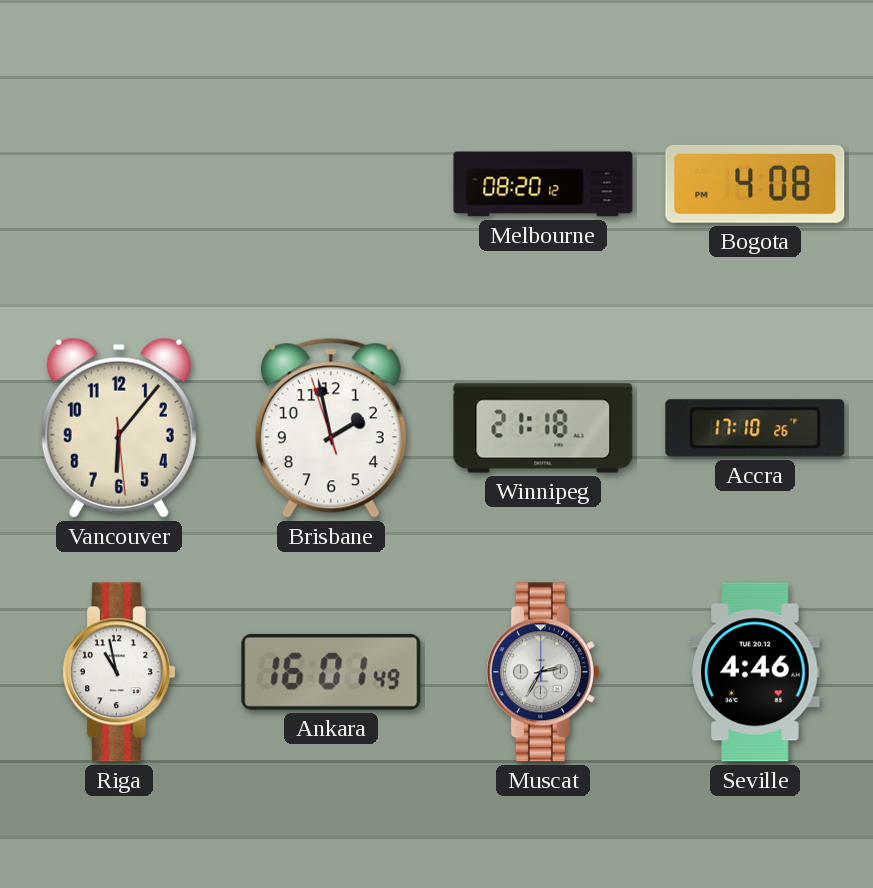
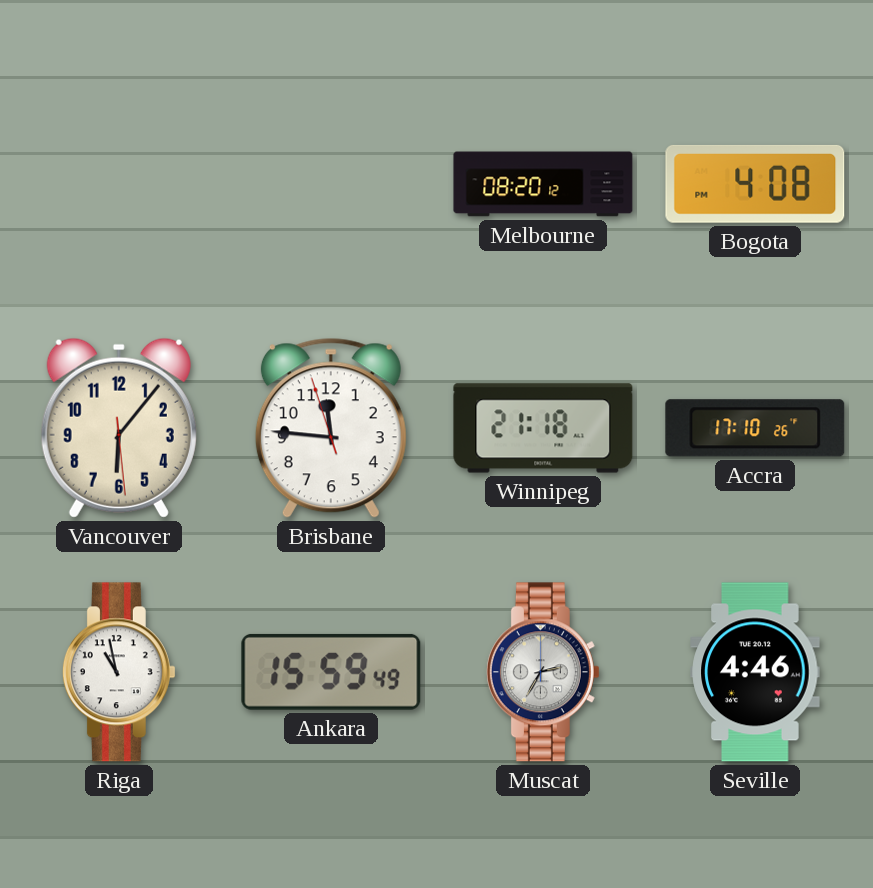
Brisbane: 1:57 -> 11:45 (331, 428)
Ankara: 16:01 -> 15:59 (331, 672)
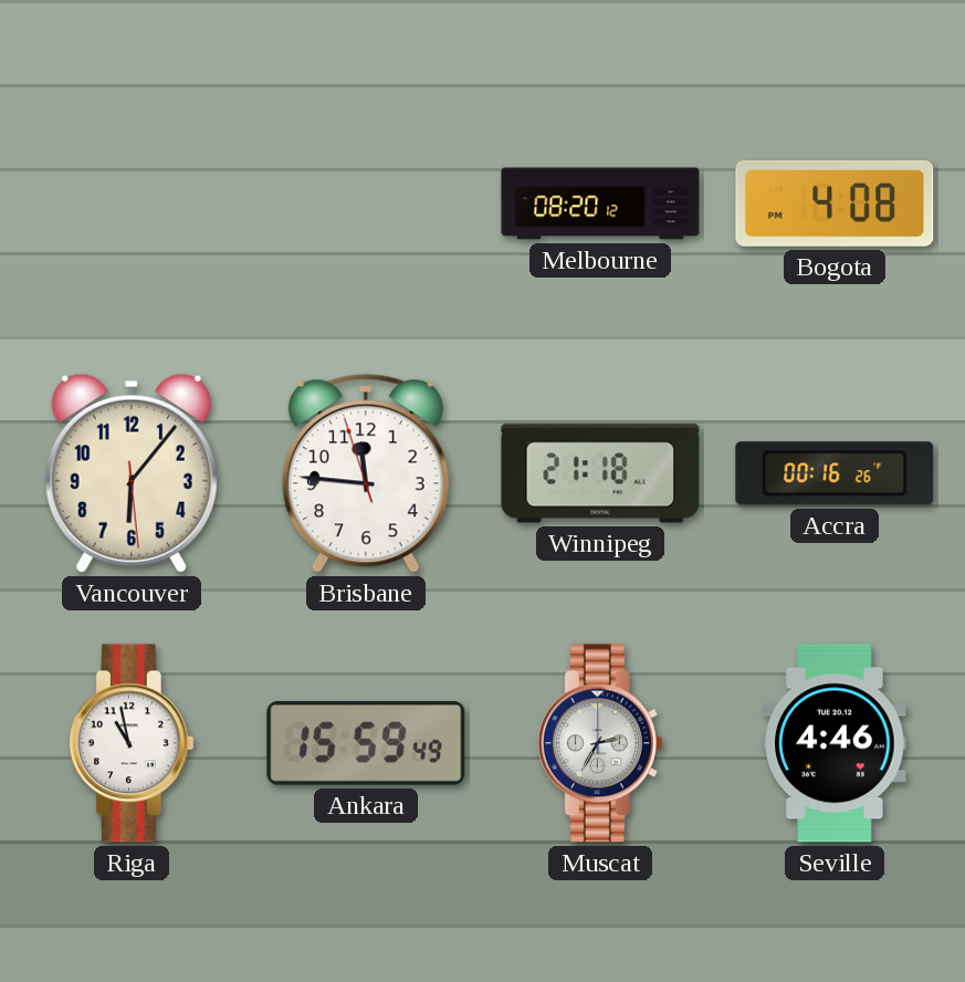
Accra: 17:10 -> 00:16 (835, 473)
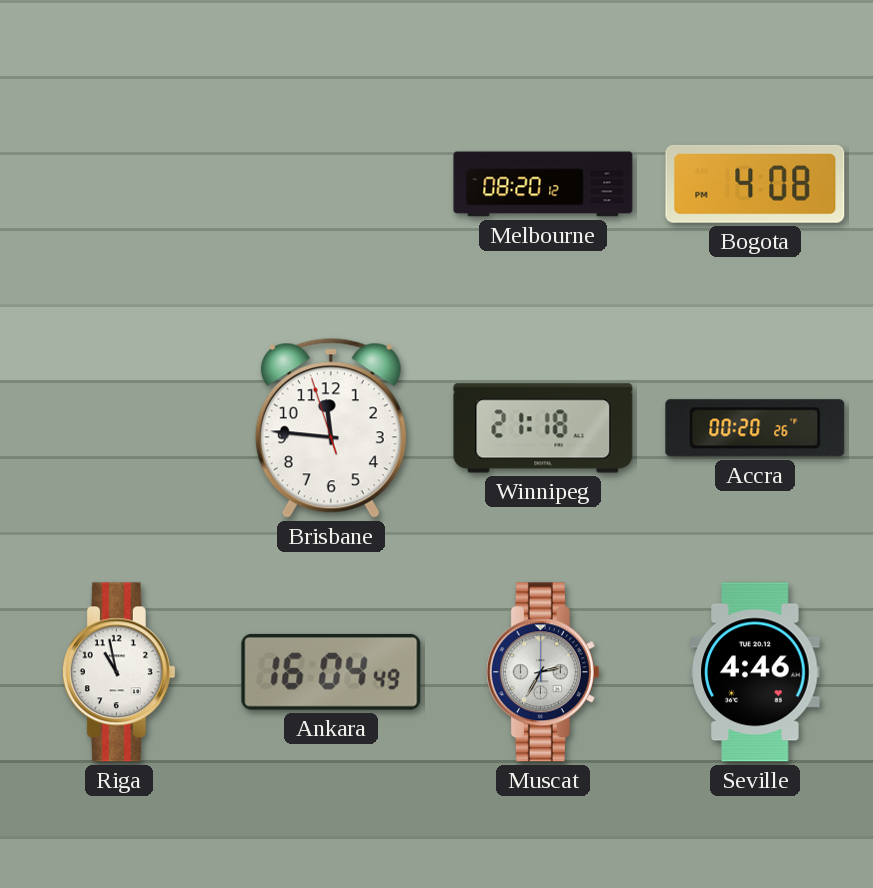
Vancouver: 6:06 -> none (132, 473)
Accra: 00:16 -> 00:20 (755, 428)
Ankara: 15:59 -> 16:04 (331, 672)
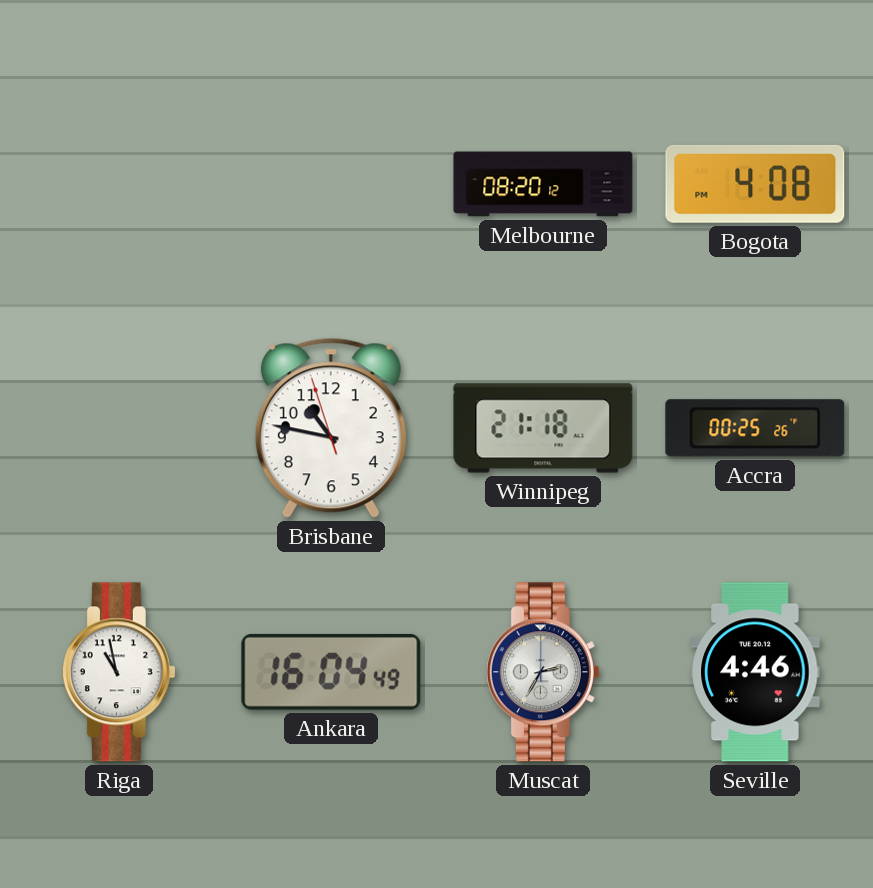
Brisbane: 11:45 -> 10:46 (331, 428)
Accra: 00:20 -> 00:25 (755, 428)
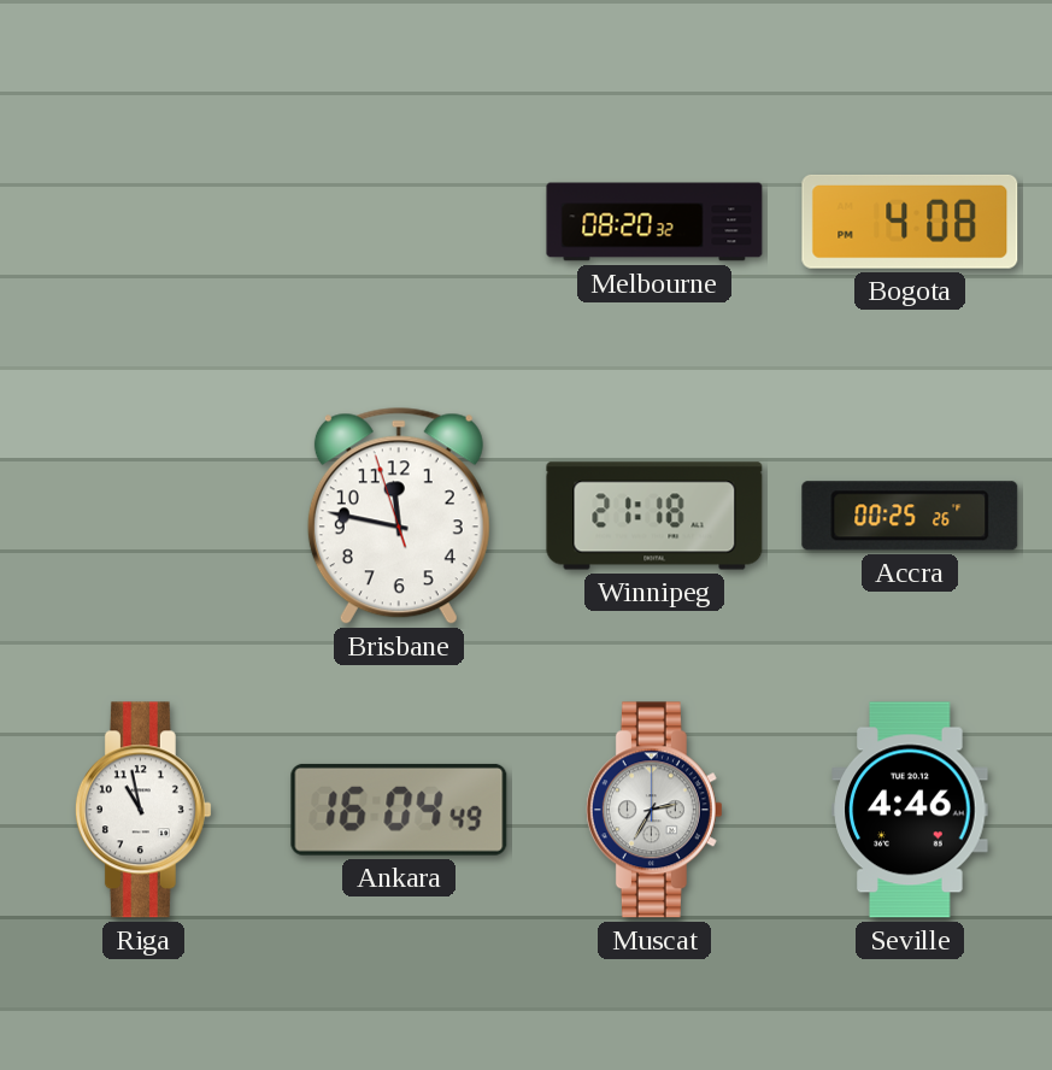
Melbourne: 08:20:12 -> 08:20:32 (654, 222)
Brisbane: 10:46 -> 11:46 (399, 516)
